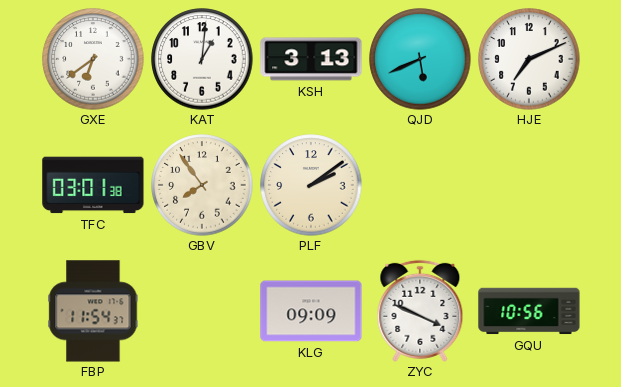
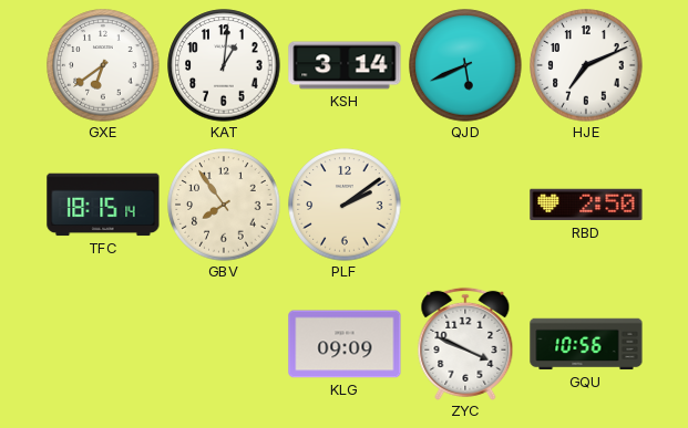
KSH: 3:13 -> 3:14 (345, 65)
TFC: 03:01 -> 18:15 (103, 205)
RBD: none -> 2:50 (586, 205)
FBP: 11:54 -> none (93, 311)
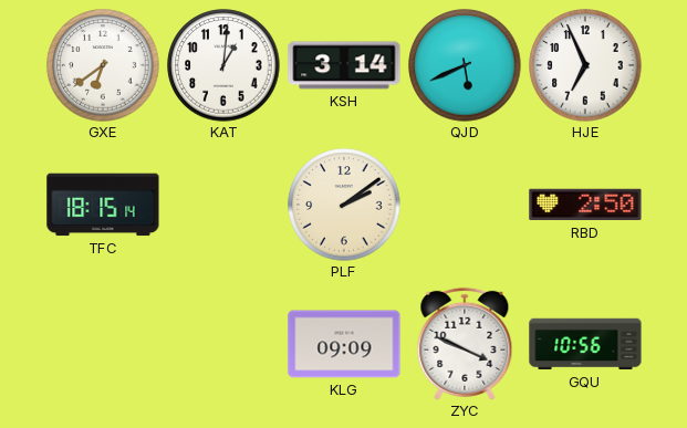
HJE: 7:11 -> 6:56 (585, 65)
GBV: 7:54 -> none (224, 205)
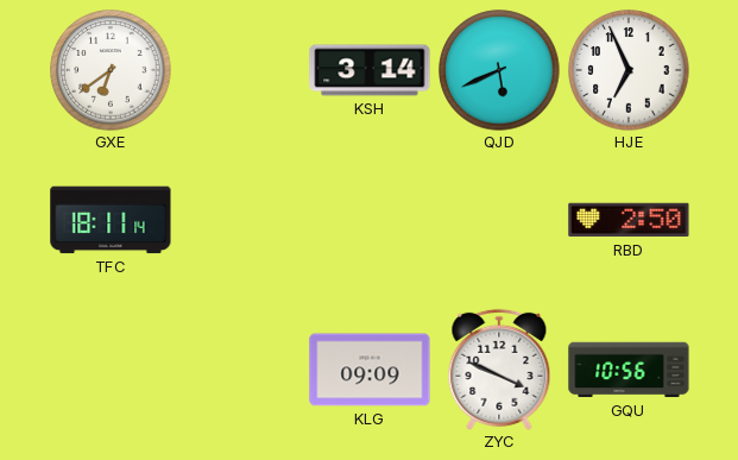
KAT: 1:01 -> none (223, 65)
TFC: 18:15 -> 18:11 (111, 220)
PLF: 2:09 -> none (344, 205)
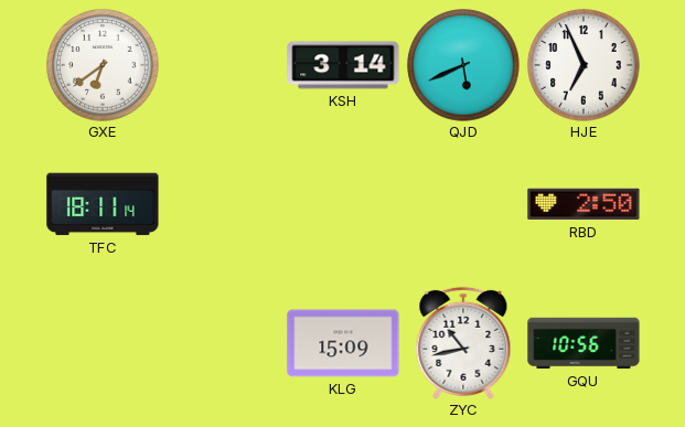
KLG: 09:09 -> 15:09 (343, 343)
ZYC: 3:49 -> 10:43 (463, 343)
